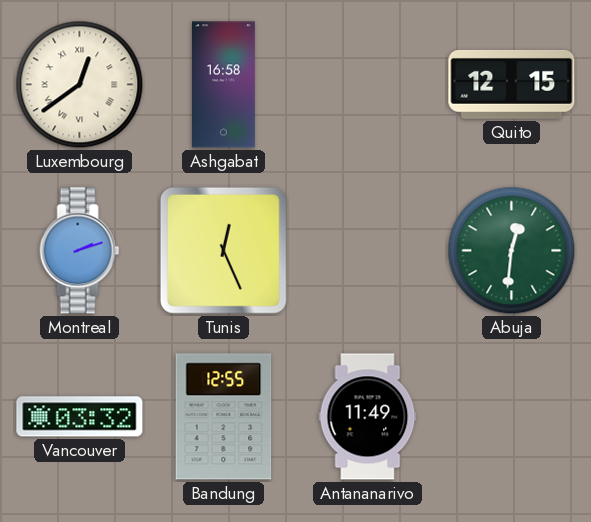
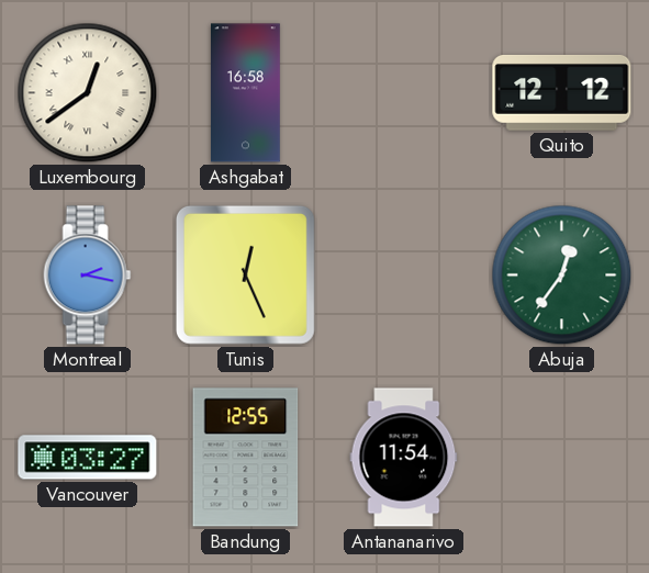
Quito: 12:15 -> 12:12 (562, 92)
Montreal: 2:12 -> 2:17 (88, 276)
Abuja: 12:31 -> 12:36 (562, 276)
Vancouver: 03:32 -> 03:27 (88, 458)
Antananarivo: 11:49 -> 11:54 (404, 458)
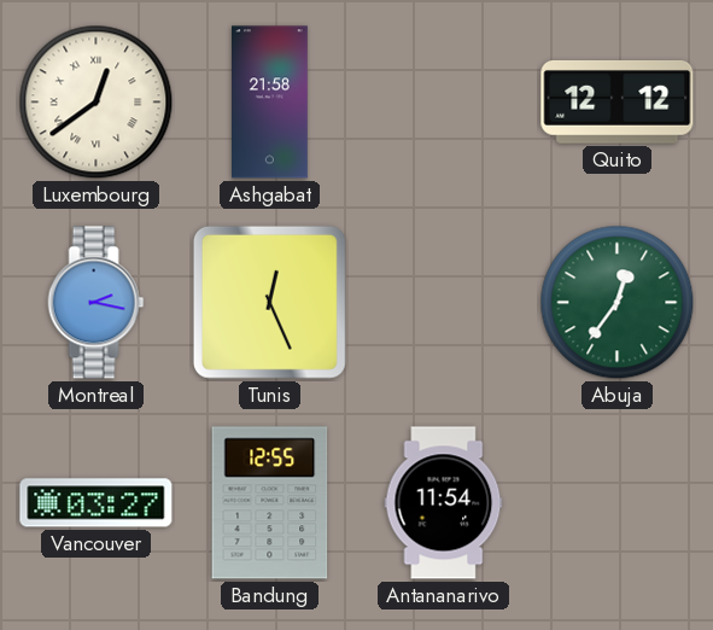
Ashgabat: 16:58 -> 21:58 (270, 103)
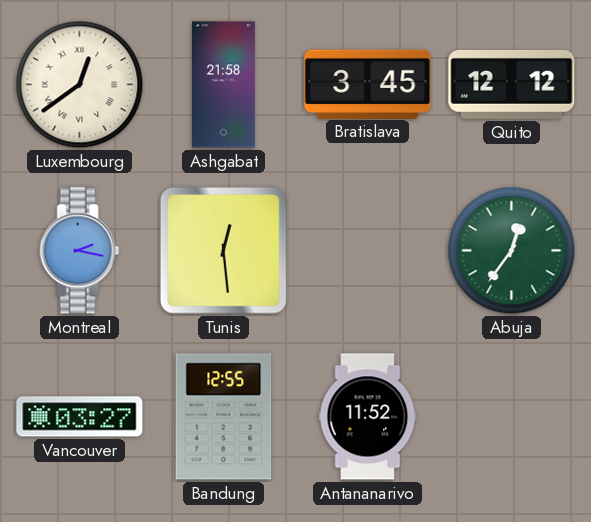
Bratislava: none -> 3:45 (368, 84)
Tunis: 12:26 -> 12:29 (223, 250)
Antananarivo: 11:54 -> 11:52 (368, 417)
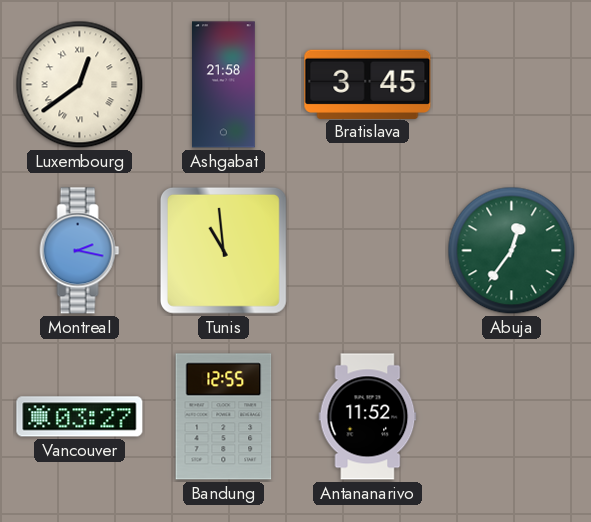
Quito: 12:12 -> none (512, 84)
Tunis: 12:29 -> 10:59 (223, 250)
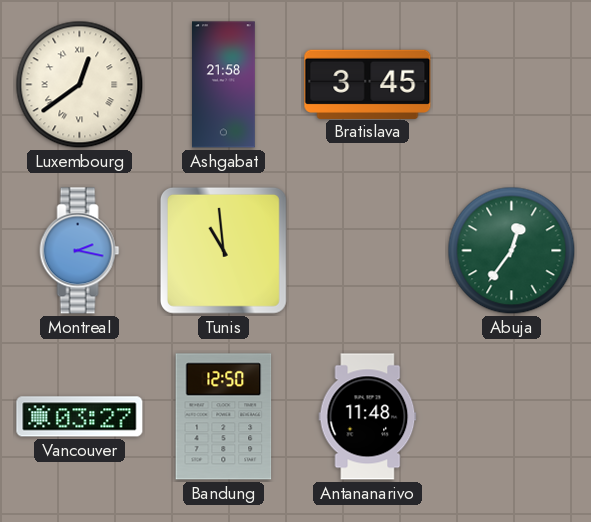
Bandung: 12:55 -> 12:50 (224, 417)
Antananarivo: 11:52 -> 11:48 (368, 417)
